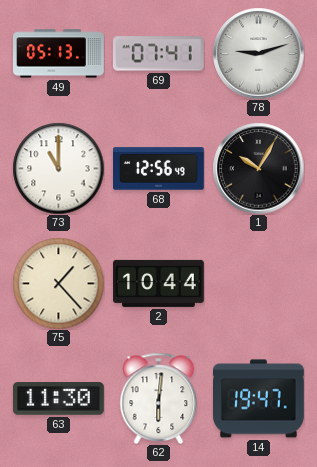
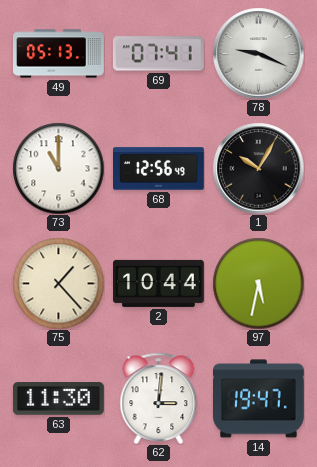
78: 9:12 -> 9:19 (258, 53)
97: none -> 5:32 (258, 283)
62: 6:01 -> 3:01 (159, 398)
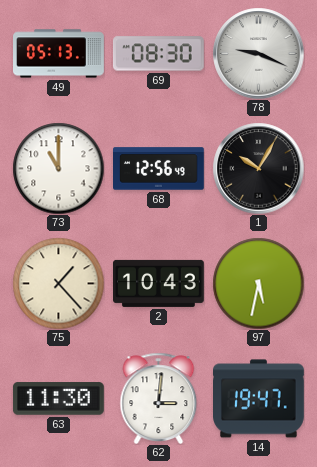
69: 07:41 -> 08:30 (158, 54)
2: 10:44 -> 10:43 (159, 283)
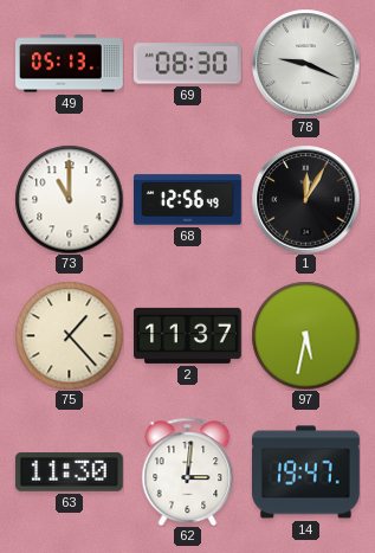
1: 10:05 -> 12:05 (305, 199)
2: 10:43 -> 11:37 (188, 335)
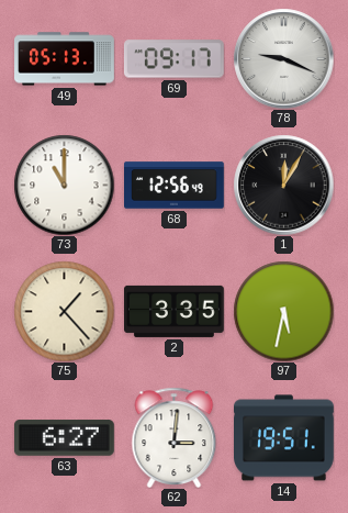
69: 08:30 -> 09:17 (173, 59)
2: 11:37 -> 3:35 (175, 311)
63: 11:30 -> 6:27 (64, 438)
14: 19:47 -> 19:51 (284, 438)
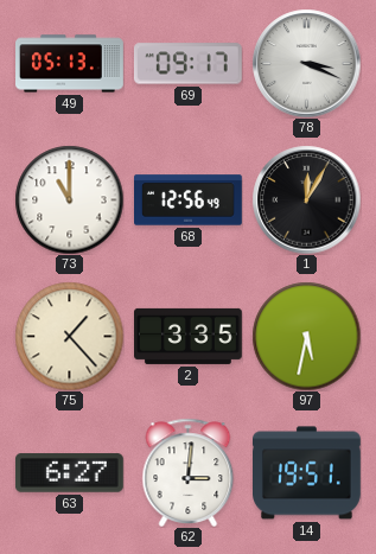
78: 9:19 -> 3:19 (306, 63)
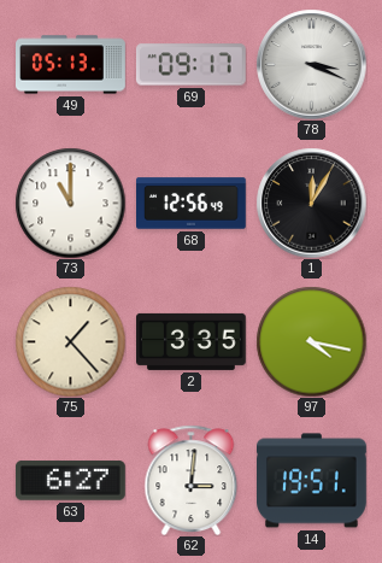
97: 5:32 -> 4:17 (311, 341)
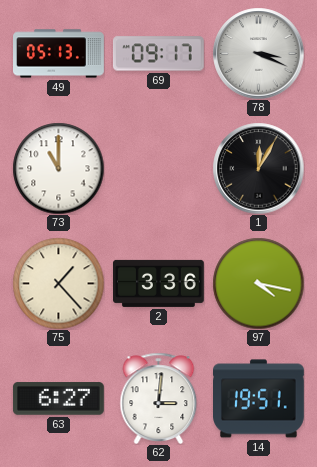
68: 12:56 -> none (192, 204)
2: 3:35 -> 3:36 (159, 283)
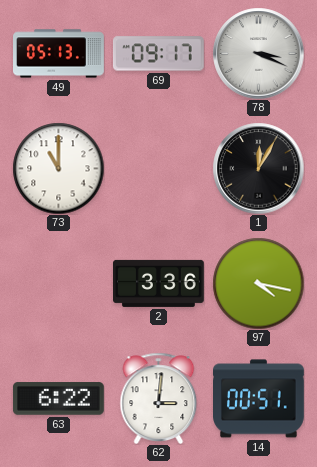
75: 1:23 -> none (58, 283)
63: 6:27 -> 6:22 (58, 399)
14: 19:51 -> 00:51 (259, 399)
